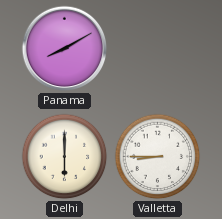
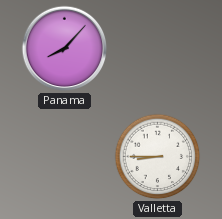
Panama: 8:10 -> 8:07 (65, 49)
Delhi: 6:00 -> none (65, 157)
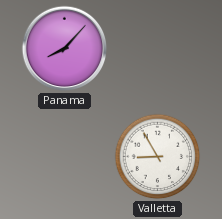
Valletta: 8:45 -> 8:55 (158, 157)
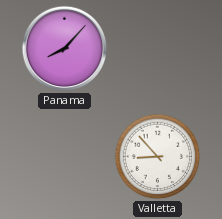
Valletta: 8:55 -> 8:53 (158, 157)
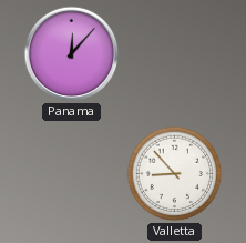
Panama: 8:07 -> 12:07 (72, 54)
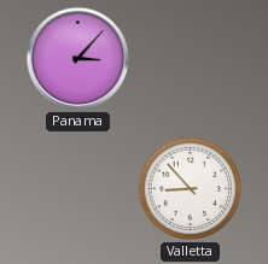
Panama: 12:07 -> 3:07 (78, 59)
